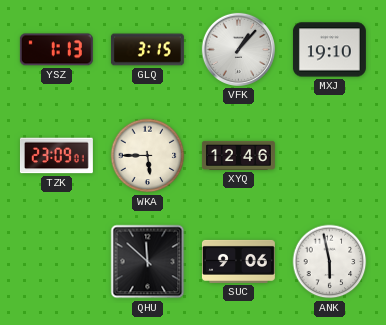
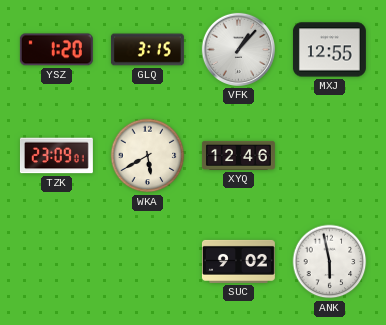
YSZ: 1:13 -> 1:20 (56, 50)
MXJ: 19:10 -> 12:55 (329, 50)
WKA: 5:45 -> 5:40 (148, 156)
QHU: 11:52 -> none (148, 262)
SUC: 9:06 -> 9:02 (238, 261)
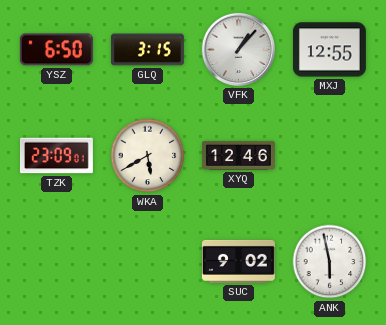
YSZ: 1:20 -> 6:50 (56, 50)
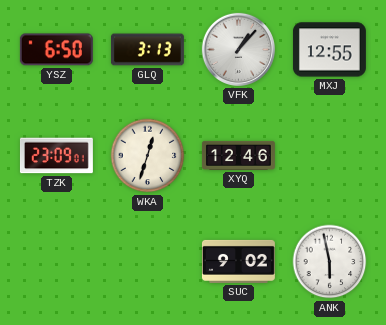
GLQ: 3:15 -> 3:13 (147, 50)
WKA: 5:40 -> 12:33 (148, 156)
